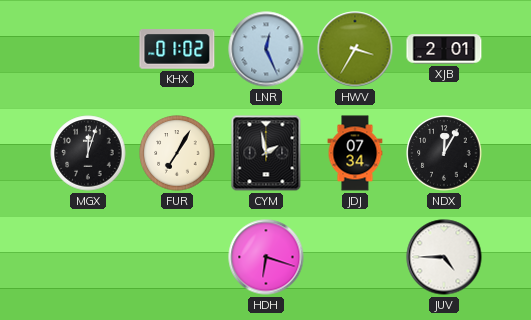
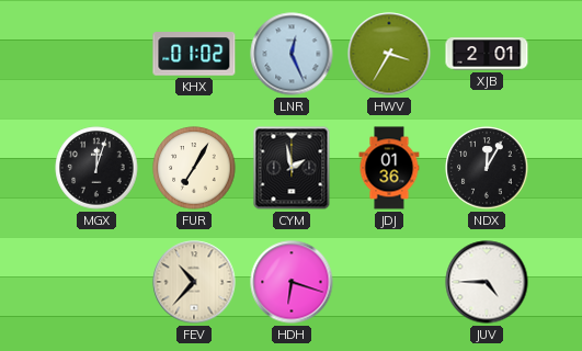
JDJ: 07:34 -> 01:36 (389, 168)
FEV: none -> 10:37 (194, 282)
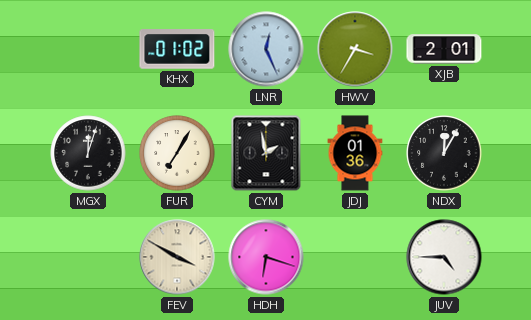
FEV: 10:37 -> 3:50 (177, 257)
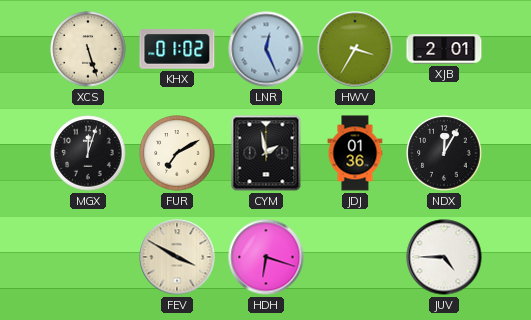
XCS: none -> 5:27 (88, 49)
FUR: 7:05 -> 7:10 (177, 153)
